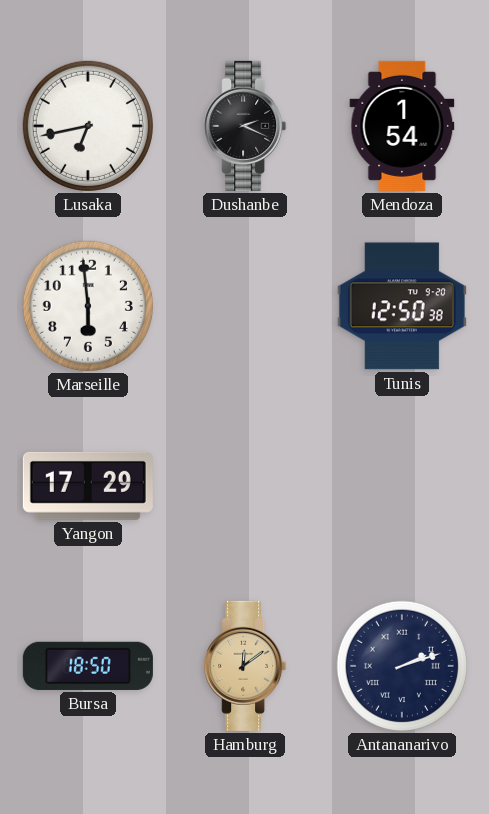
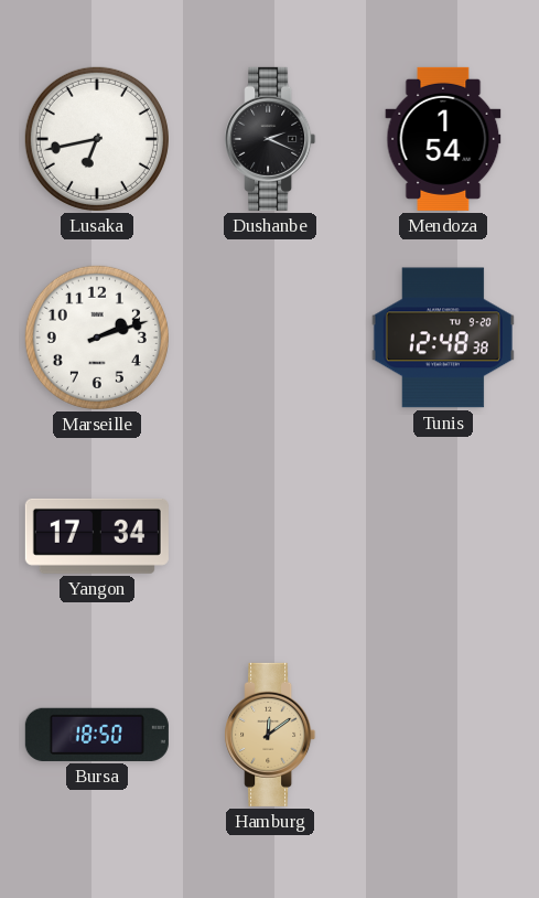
Marseille: 5:59 -> 2:12 (97, 338)
Tunis: 12:50 -> 12:48 (443, 338)
Yangon: 17:29 -> 17:34 (97, 536)
Antananarivo: 2:12 -> none (402, 666)
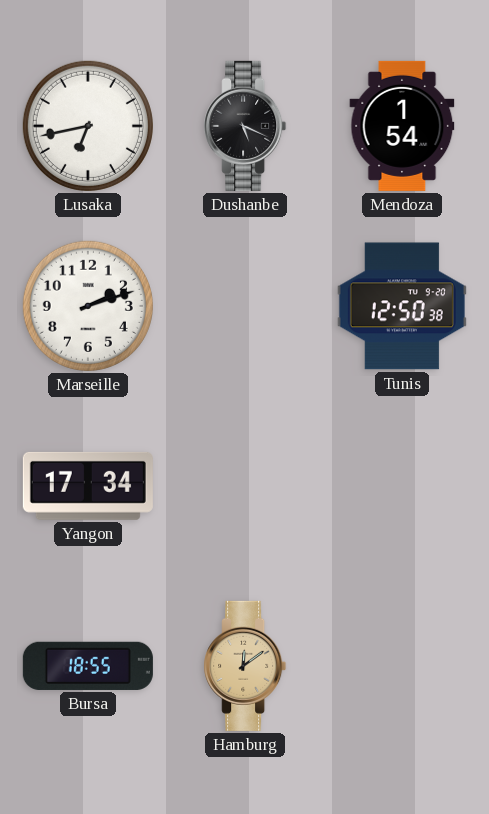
Dushanbe: 2:19 -> 5:19 (245, 126)
Tunis: 12:48 -> 12:50 (402, 306)
Bursa: 18:50 -> 18:55 (88, 666)
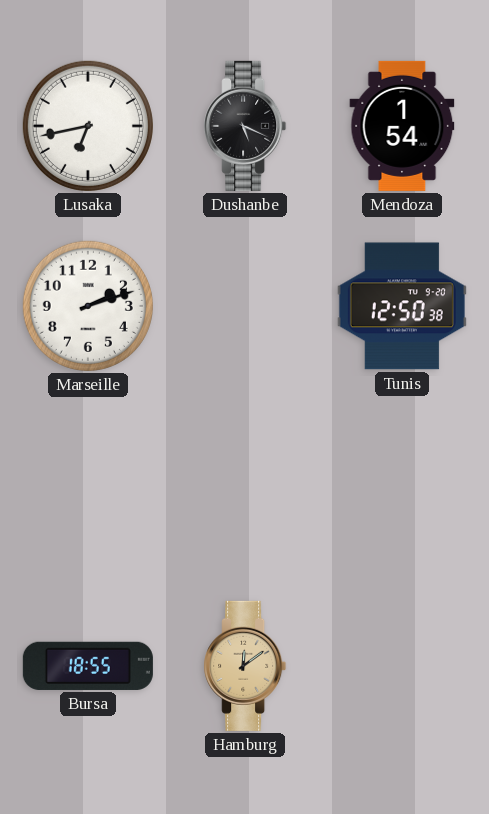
Yangon: 17:34 -> none (88, 486)
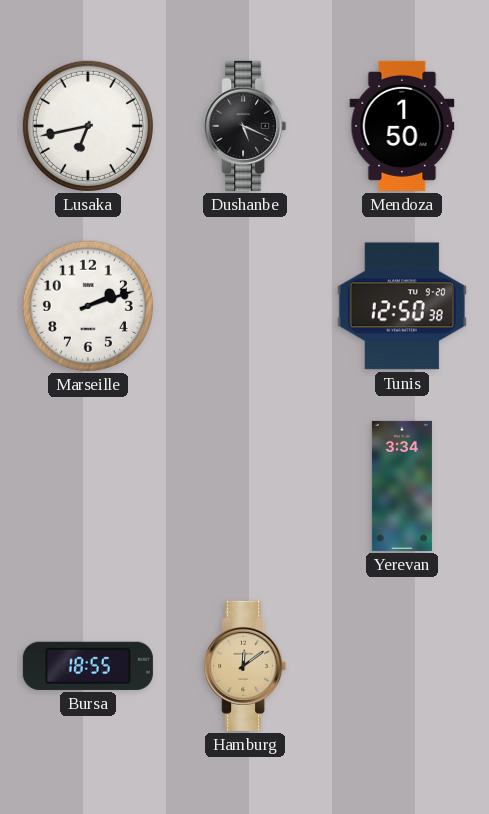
Mendoza: 1:54 -> 1:50 (402, 126)
Yerevan: none -> 3:34 (402, 486)
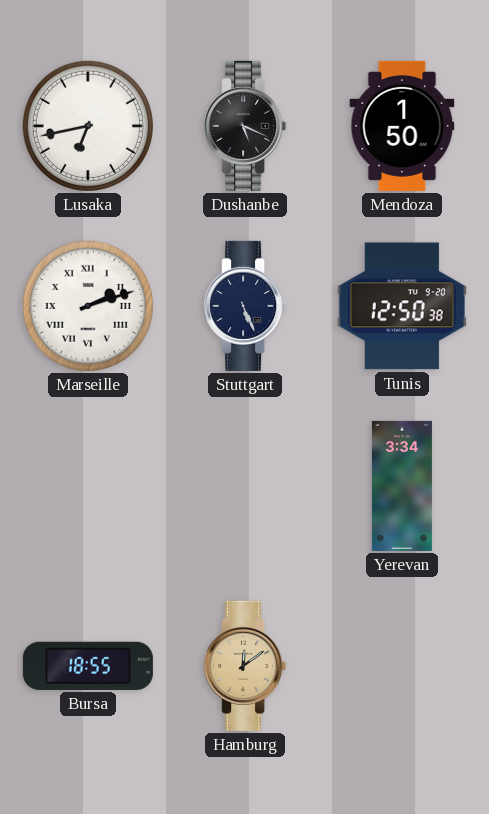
Marseille numerals: Arabic -> Roman (88, 306)
Stuttgart: none -> 5:26 (245, 306)
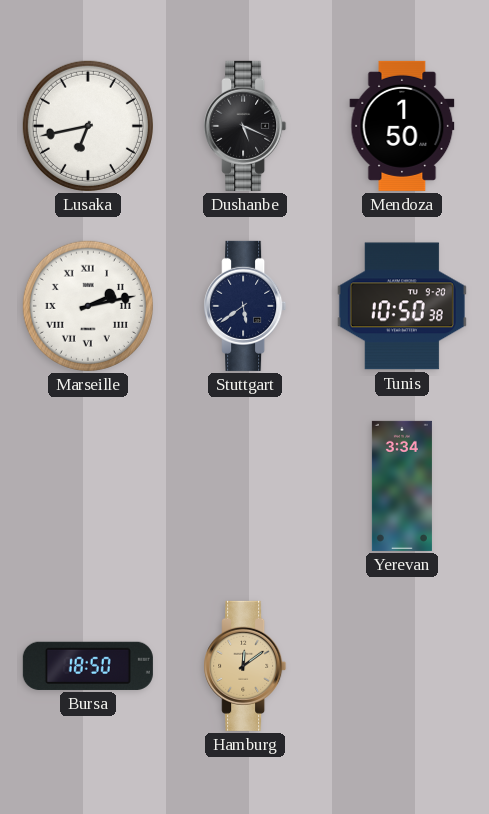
Marseille: 2:12 -> 2:13 (88, 306)
Stuttgart: 5:26 -> 5:39 (245, 306)
Tunis: 12:50 -> 10:50 (402, 306)
Bursa: 18:55 -> 18:50 (88, 666)
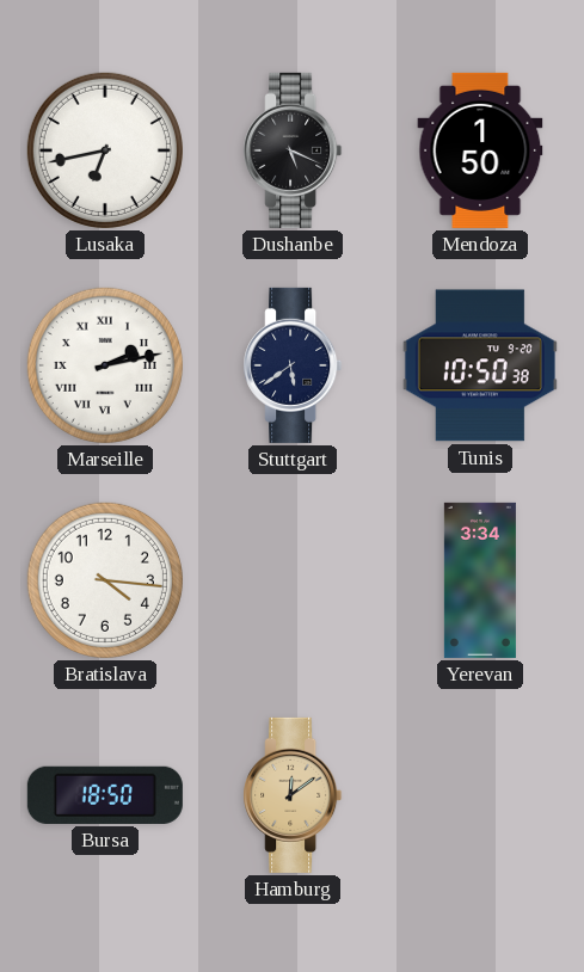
Bratislava: none -> 4:16 (105, 580)
